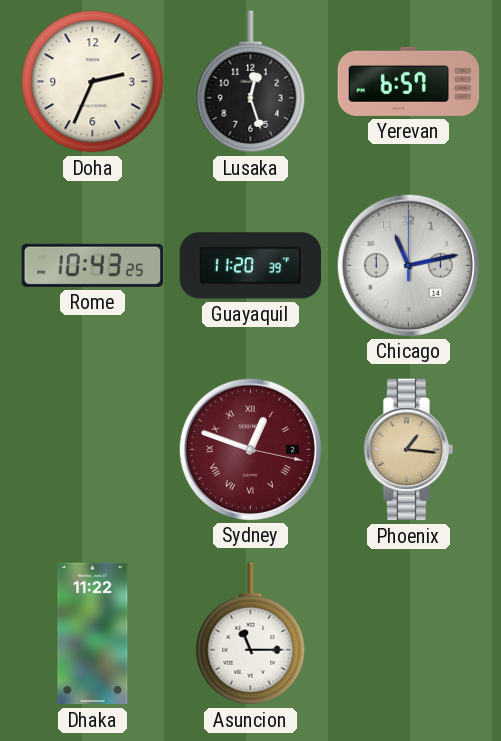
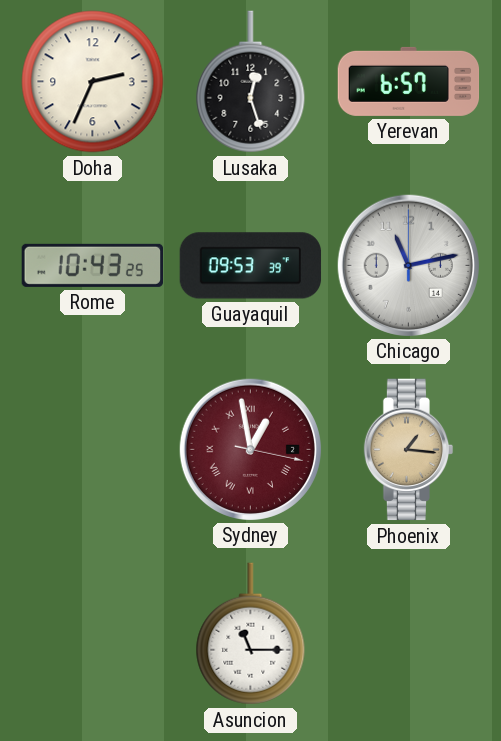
Guayaquil: 11:20 -> 09:53 (251, 266)
Sydney: 12:48 -> 12:58 (250, 449)
Dhaka: 11:22 -> none (93, 634)
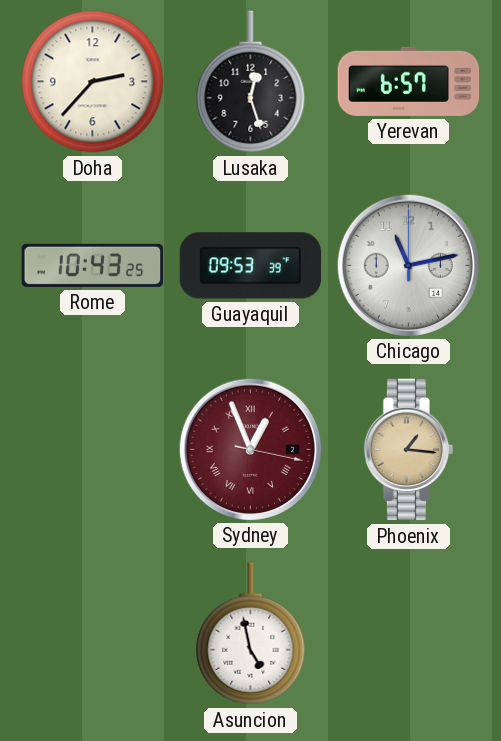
Doha: 2:34 -> 2:37 (93, 82)
Sydney: 12:58 -> 12:56 (250, 449)
Asuncion: 11:15 -> 4:58 (251, 634)
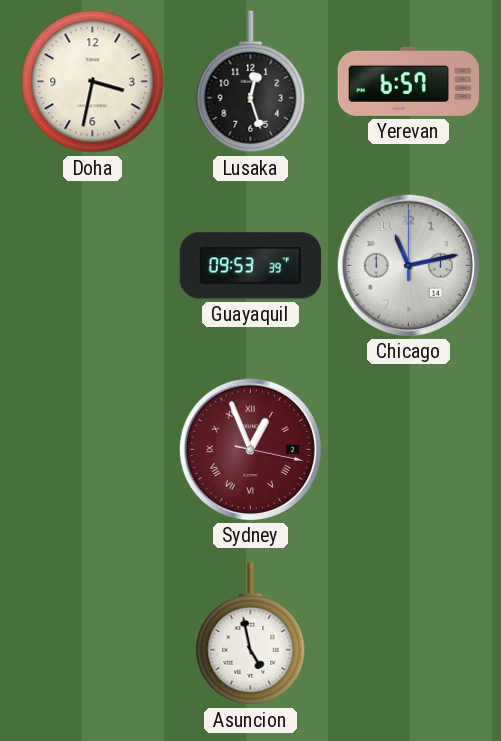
Doha: 2:37 -> 3:32 (93, 82)
Rome: 10:43 -> none (92, 265)
Phoenix: 1:16 -> none (409, 450)
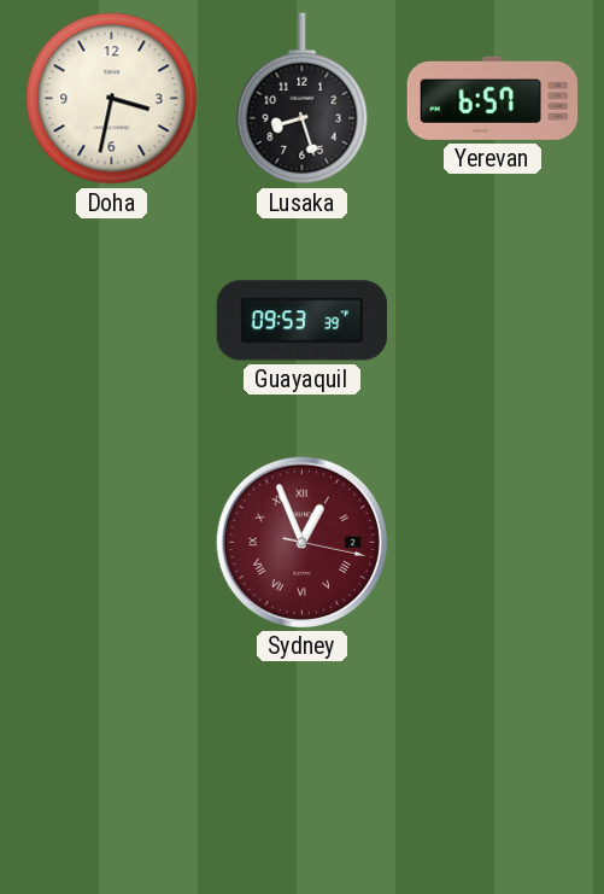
Lusaka: 12:27 -> 8:27 (303, 99)
Chicago: 11:13 -> none (408, 265)
Asuncion: 4:58 -> none (251, 634)
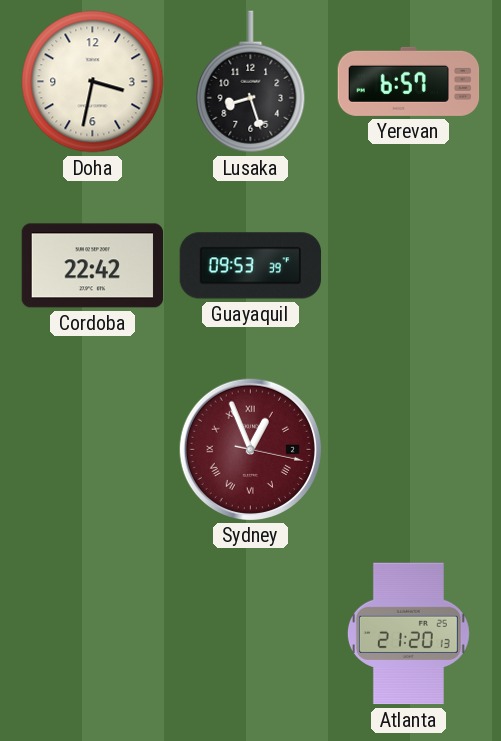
Cordoba: none -> 22:42 (93, 266)
Atlanta: none -> 21:20 (408, 634)
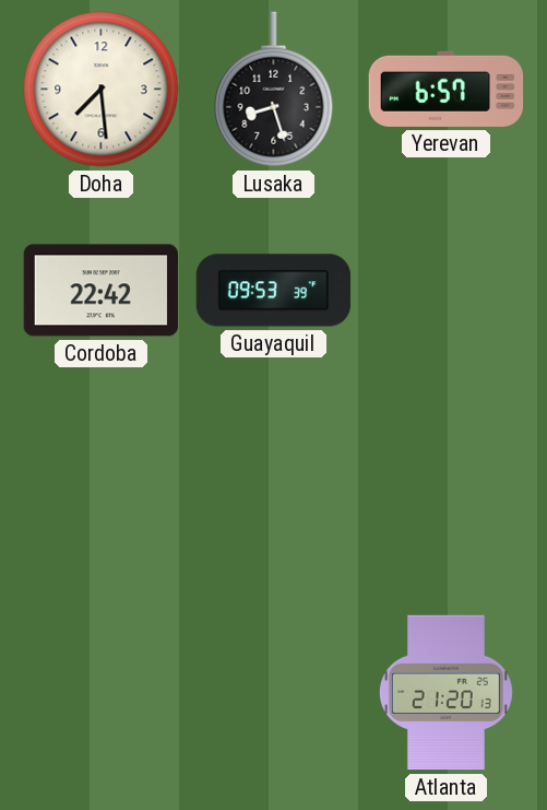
Doha: 3:32 -> 7:29 (102, 90)
Sydney: 12:56 -> none (250, 449)
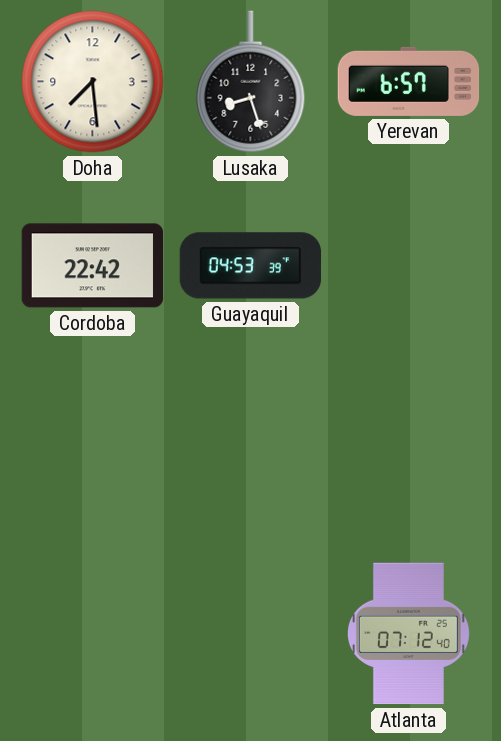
Guayaquil: 09:53 -> 04:53 (251, 266)
Atlanta: 21:20 -> 07:12 (408, 634)
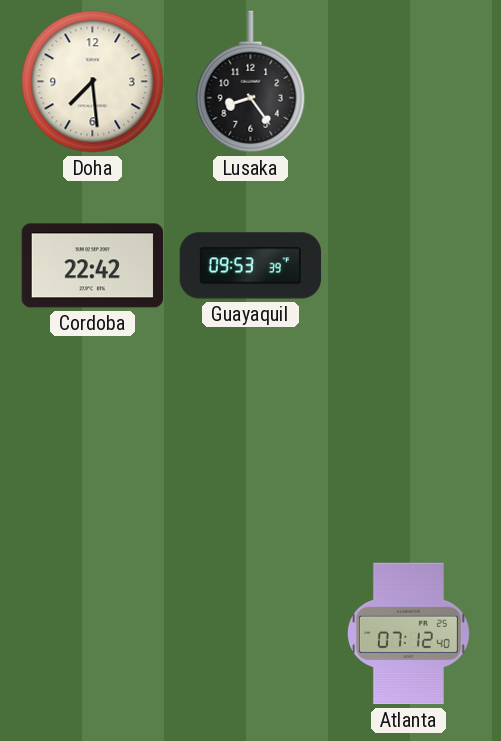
Lusaka: 8:27 -> 8:24 (251, 82)
Yerevan: 6:57 -> none (409, 81)
Guayaquil: 04:53 -> 09:53 (251, 266)
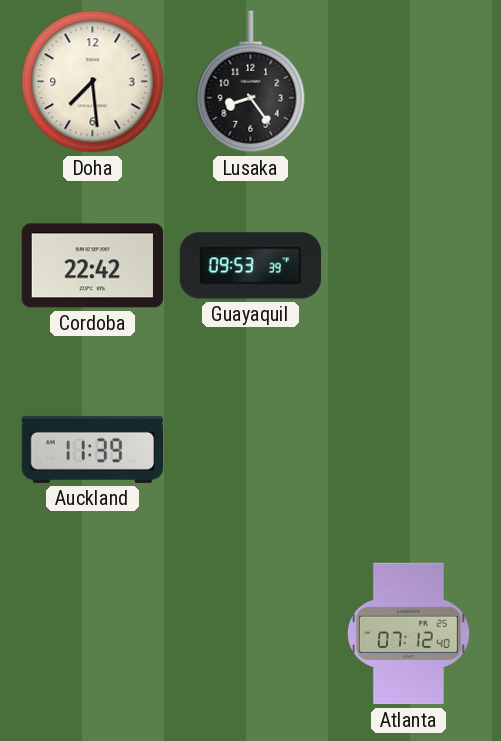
Auckland: none -> 11:39 (93, 449)
